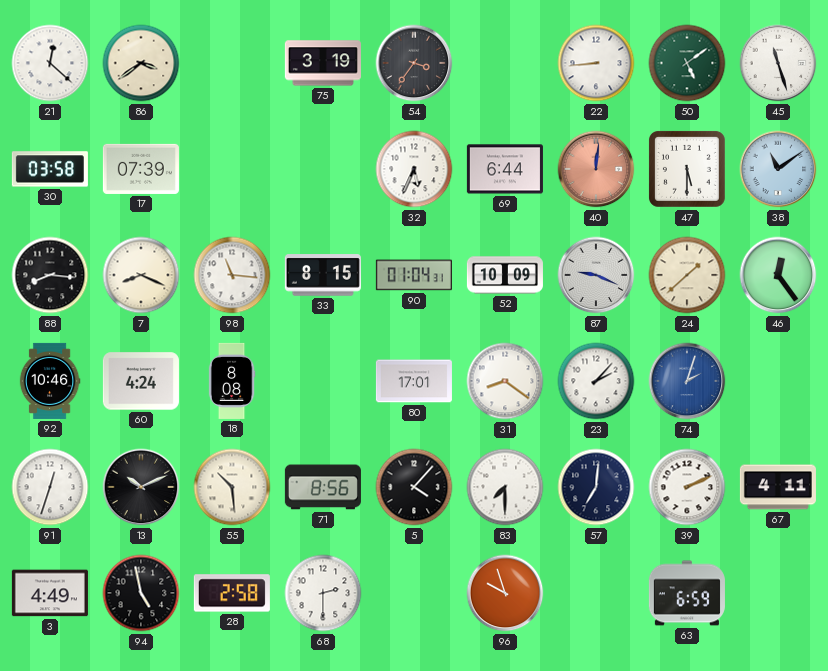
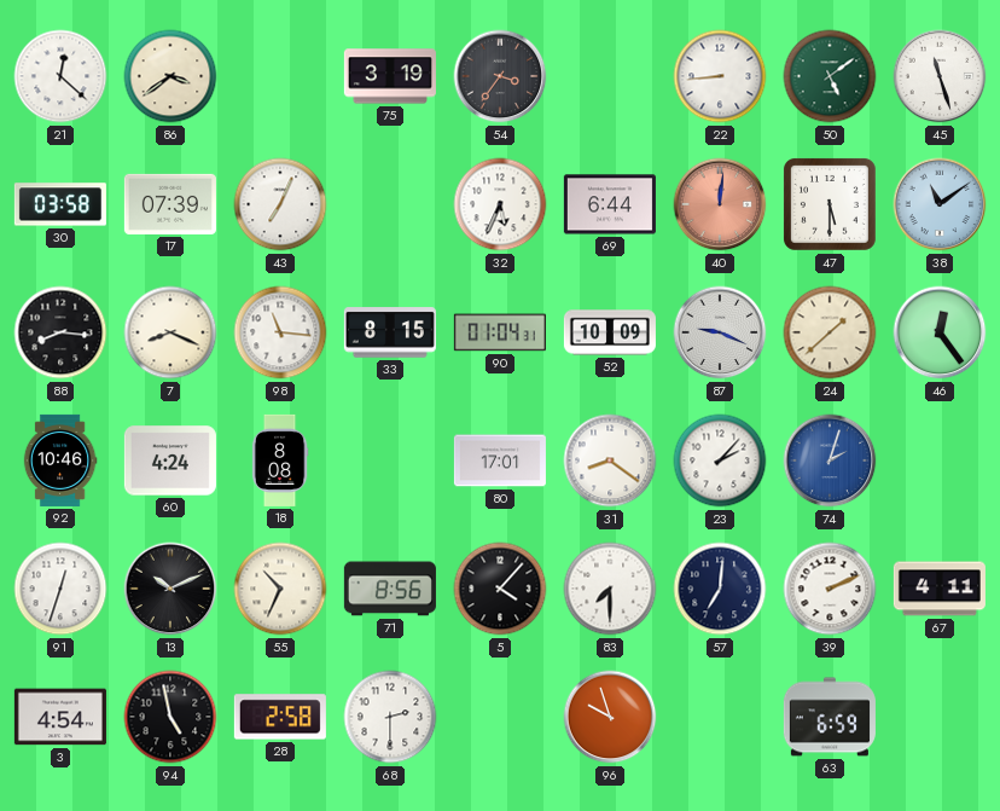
43: none -> 7:04 (280, 204)
55: 10:29 -> 10:34 (280, 589)
3: 4:49 -> 4:54 (60, 717)
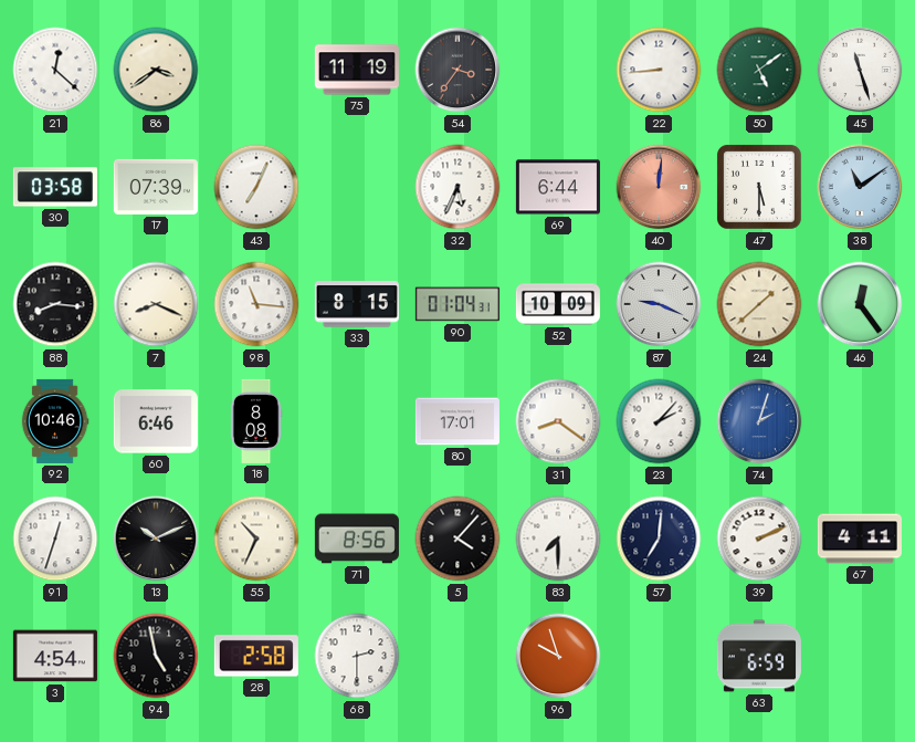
75: 3:19 -> 11:19 (357, 70)
60: 4:24 -> 6:46 (156, 421)
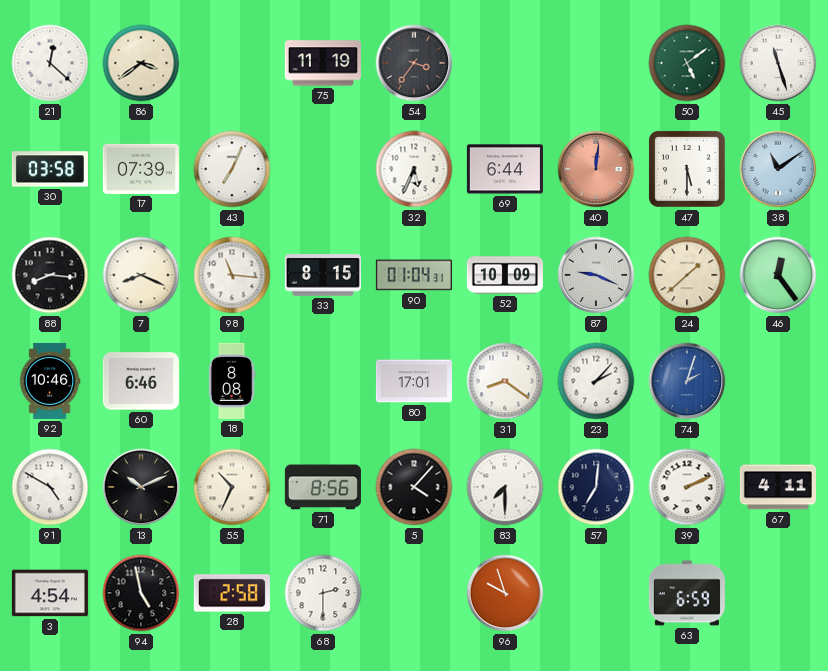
22: 8:44 -> none (659, 70)
91: 12:33 -> 4:50 (50, 487)
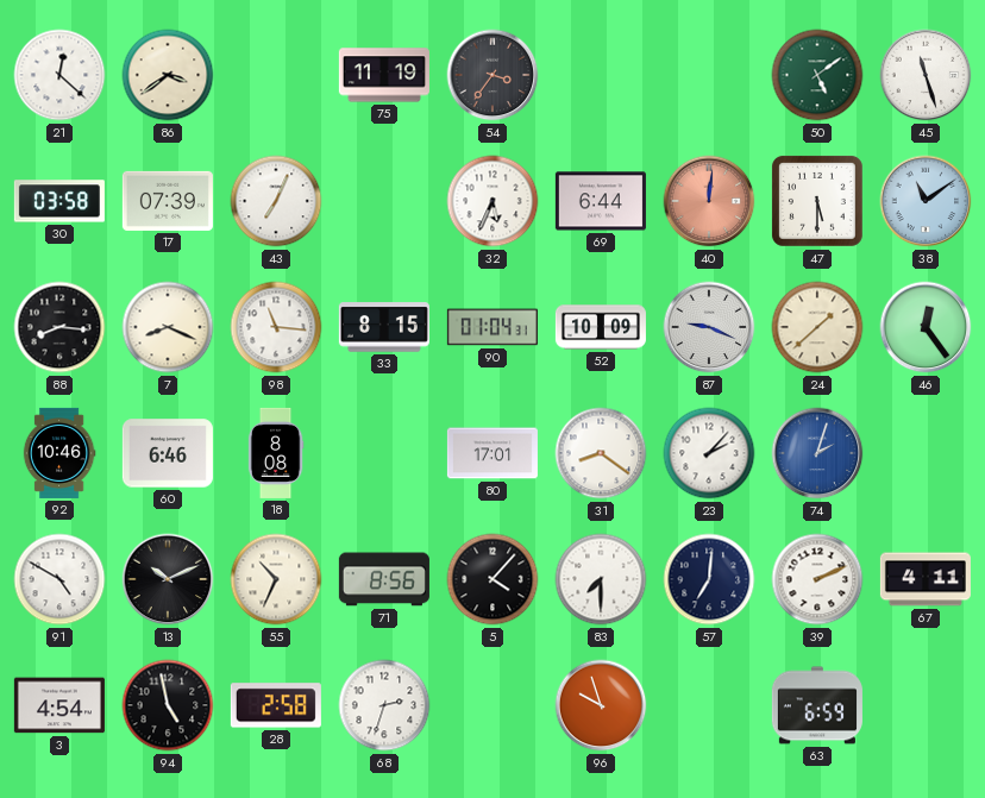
68: 2:30 -> 2:33 (384, 705)
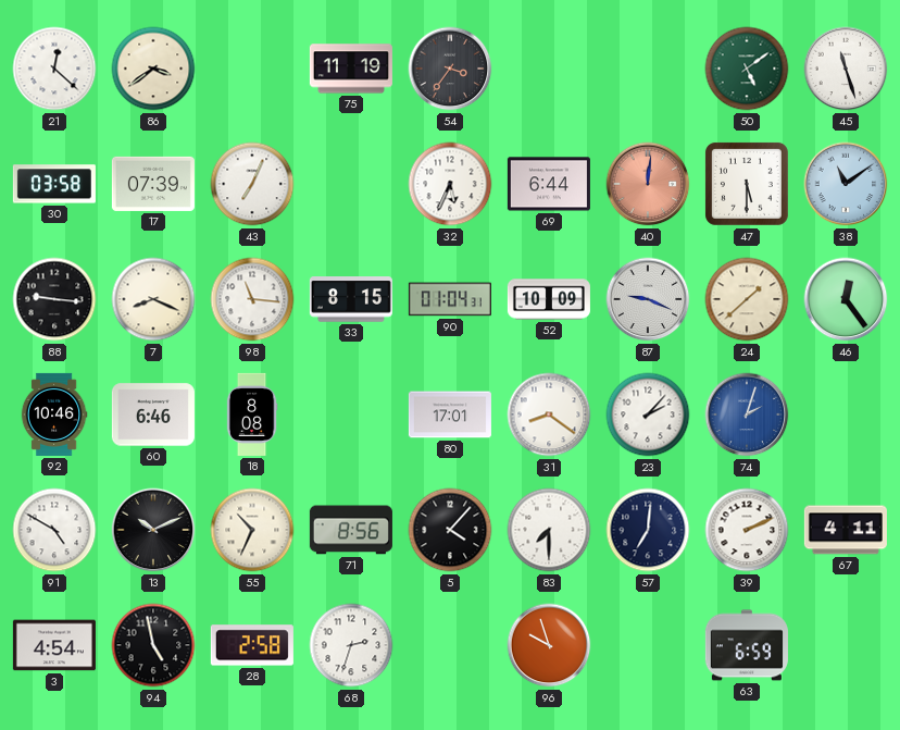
88: 8:16 -> 9:16 (54, 299)
